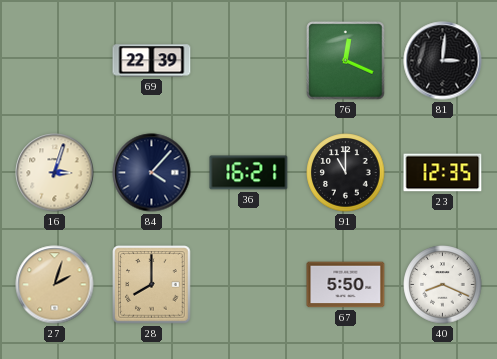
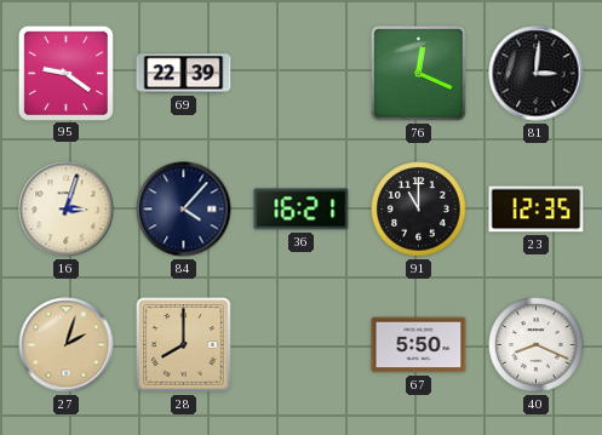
95: none -> 9:21 (65, 73)
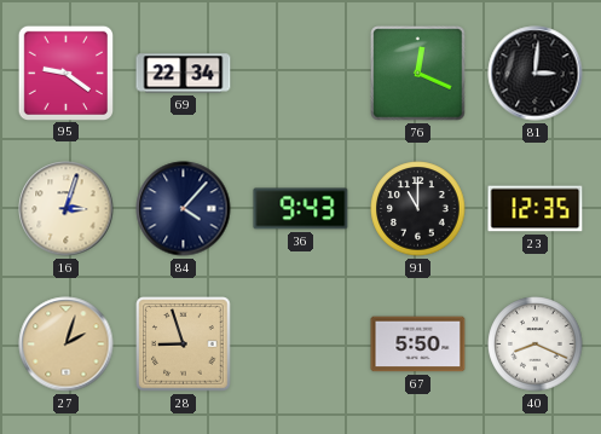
69: 22:39 -> 22:34 (184, 74)
36: 16:21 -> 9:43 (301, 209)
28: 8:00 -> 8:57 (184, 345)
